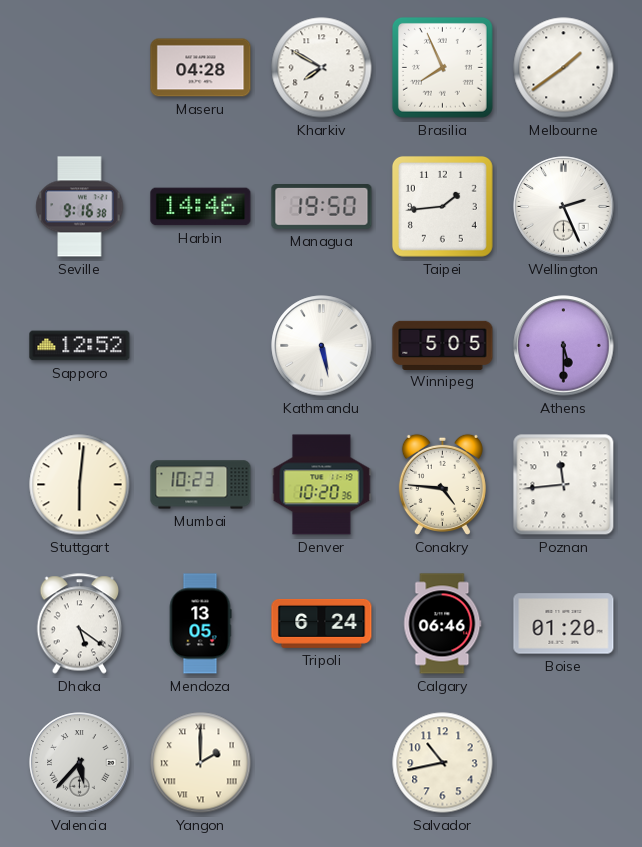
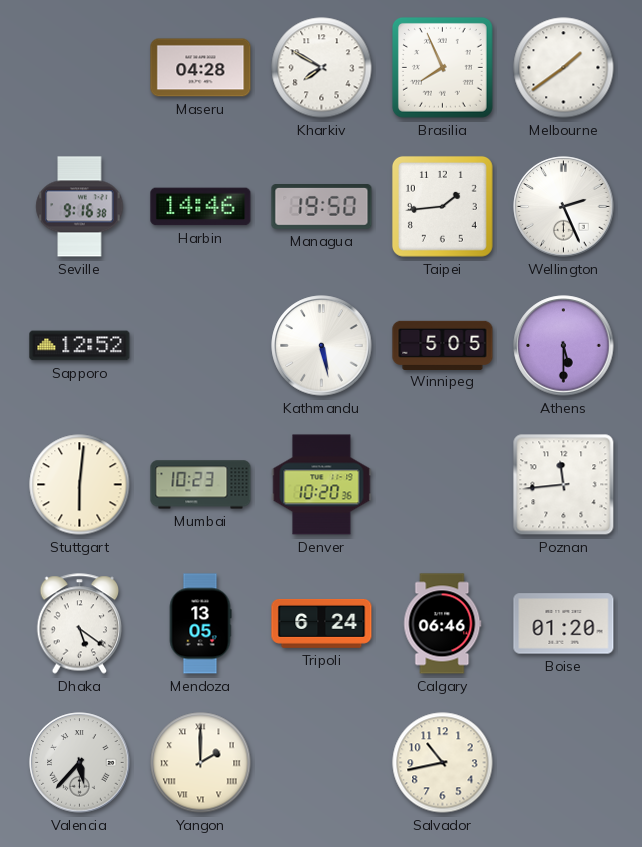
Conakry: 4:46 -> none (442, 484)
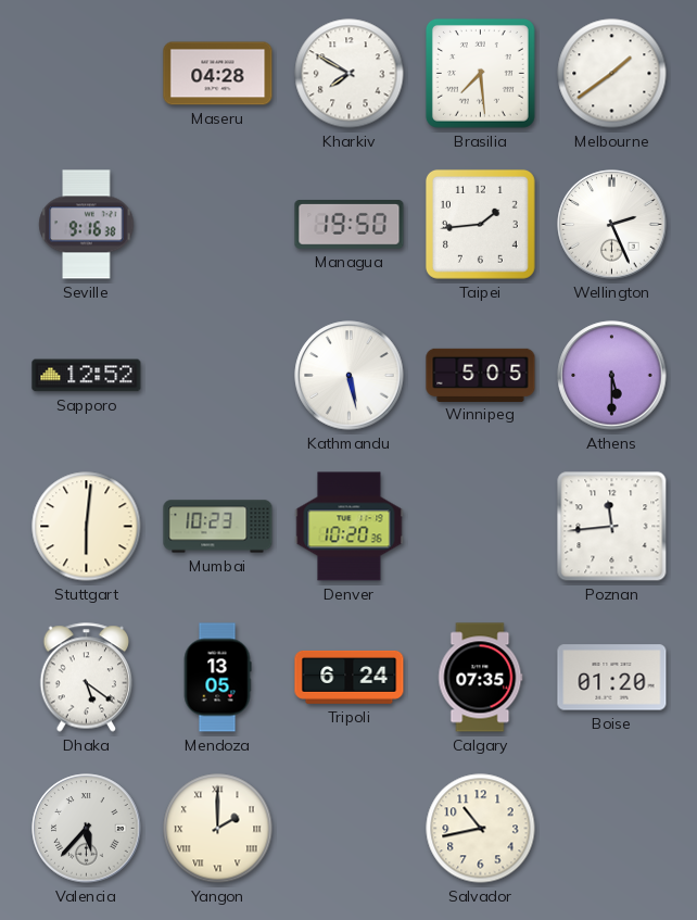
Brasilia: 7:56 -> 7:29 (480, 73)
Harbin: 14:46 -> none (201, 207)
Calgary: 06:46 -> 07:35 (481, 678)
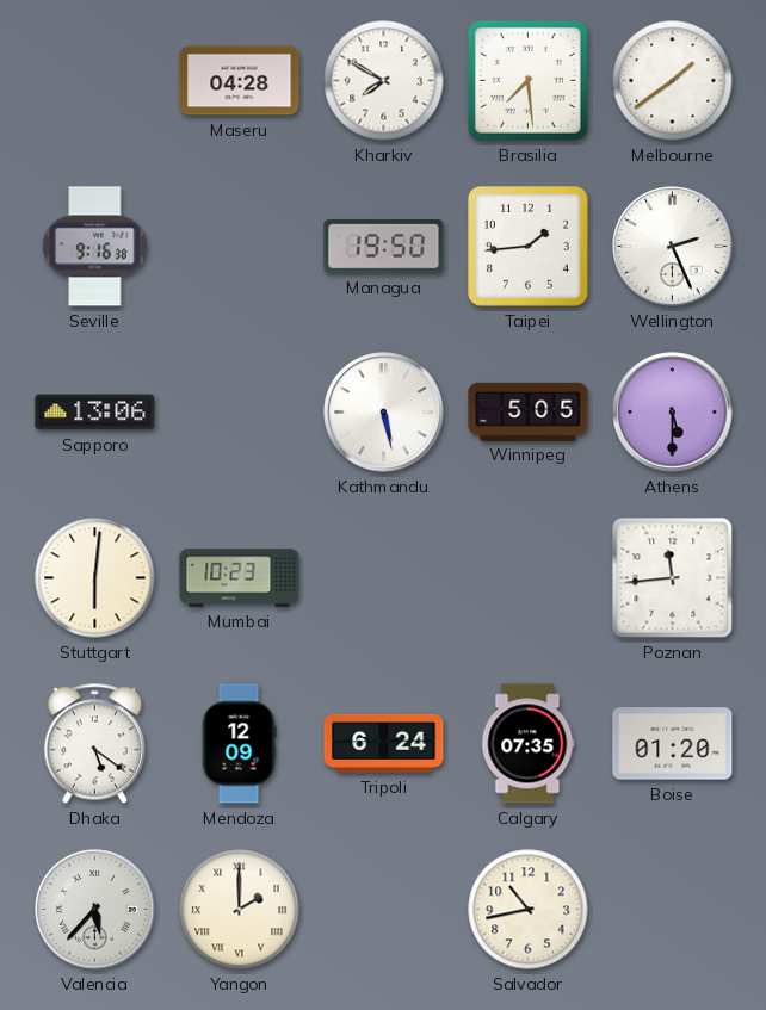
Sapporo: 12:52 -> 13:06 (95, 413)
Denver: 10:20 -> none (350, 527)
Mendoza: 13:05 -> 12:09 (239, 744)
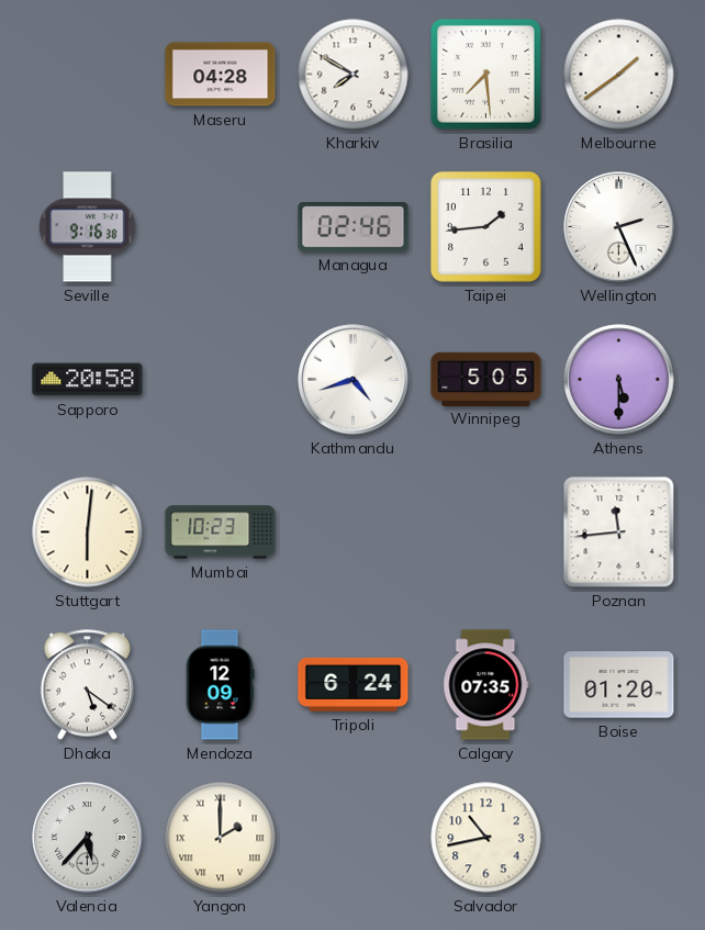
Managua: 19:50 -> 02:46 (354, 227)
Sapporo: 13:06 -> 20:58 (88, 380)
Kathmandu: 5:28 -> 4:42 (354, 380)
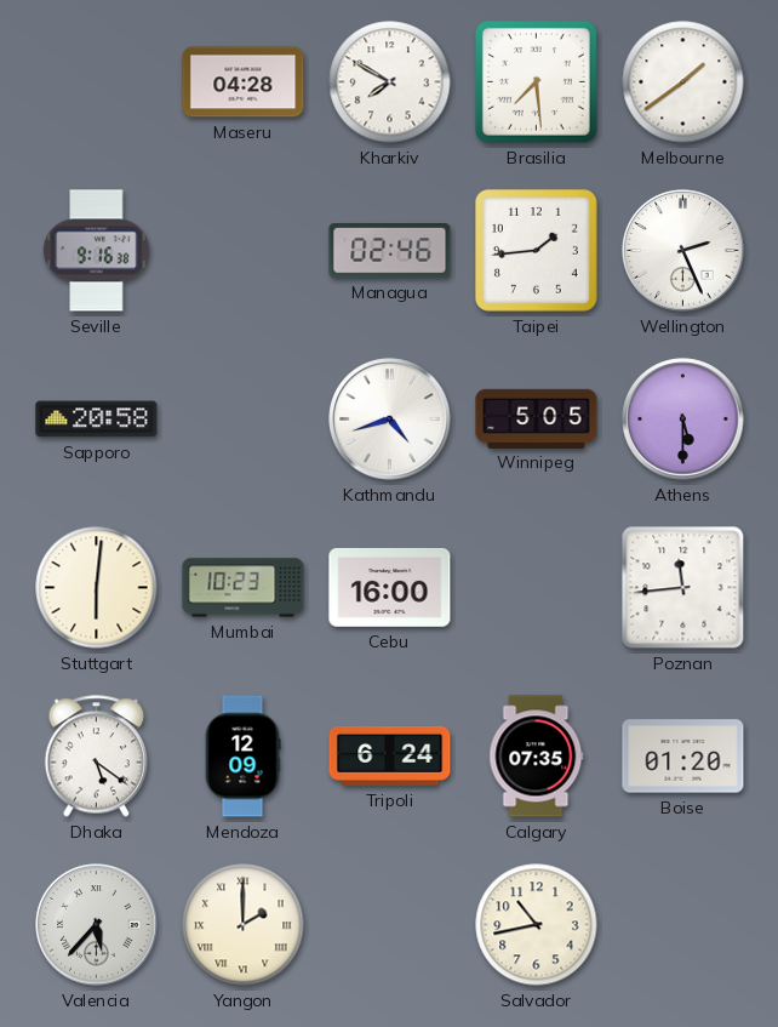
Cebu: none -> 16:00 (390, 588)
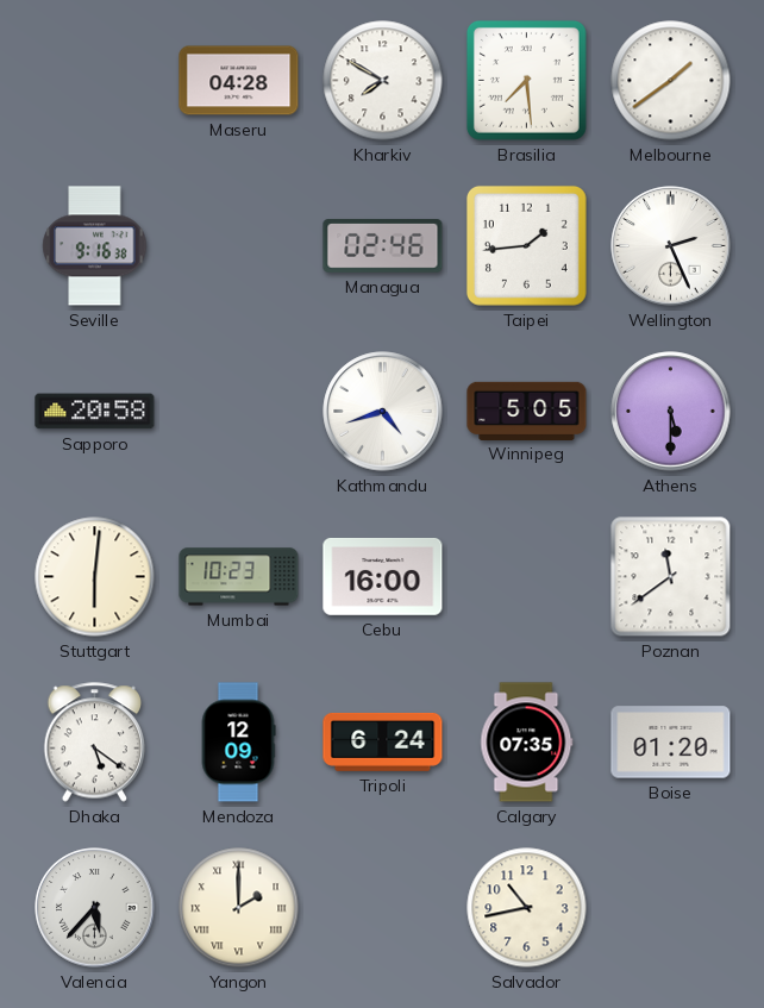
Poznan: 11:44 -> 11:39 (671, 577)
